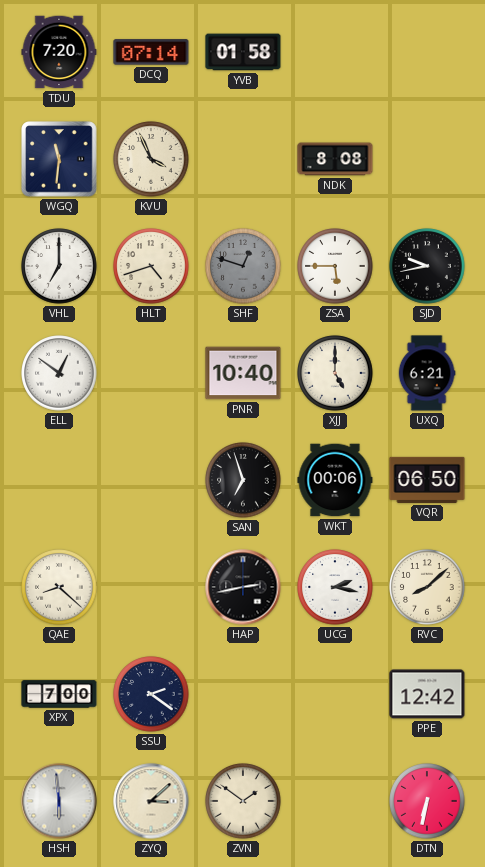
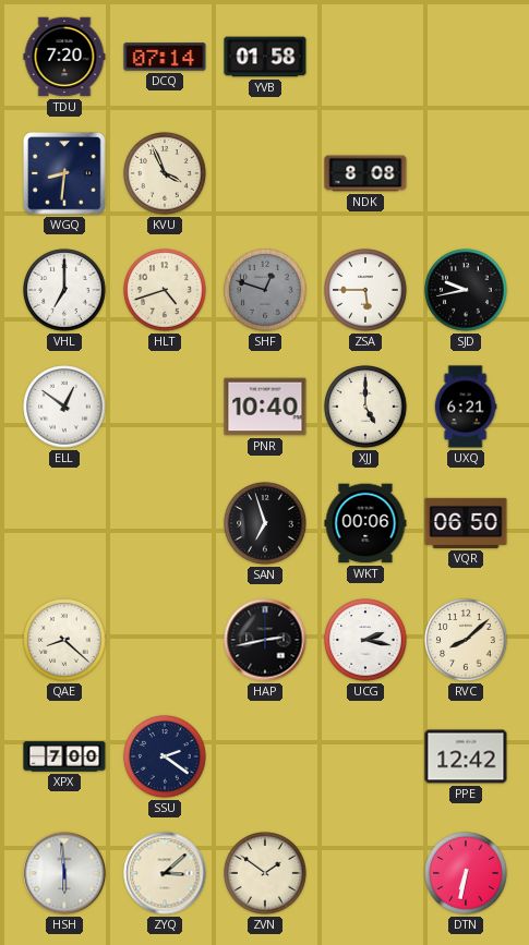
WGQ: 11:31 -> 8:31 (64, 173)
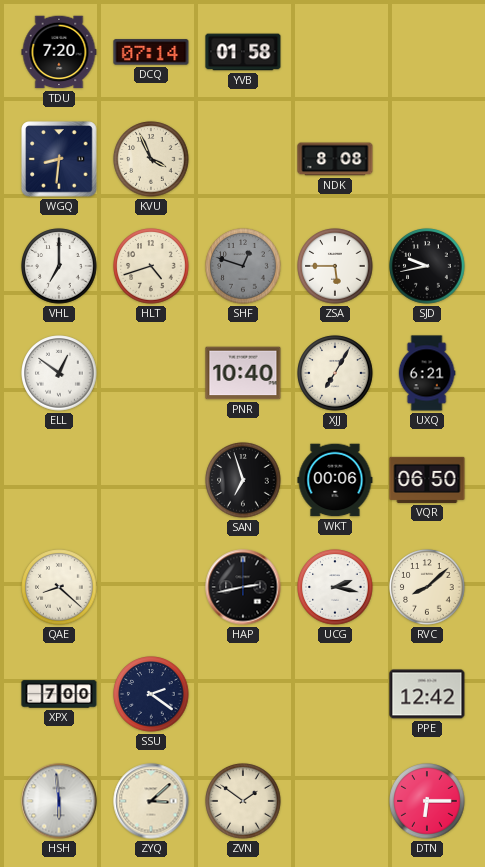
XJJ: 5:00 -> 7:05 (335, 373)
DTN: 6:32 -> 6:15 (427, 801)
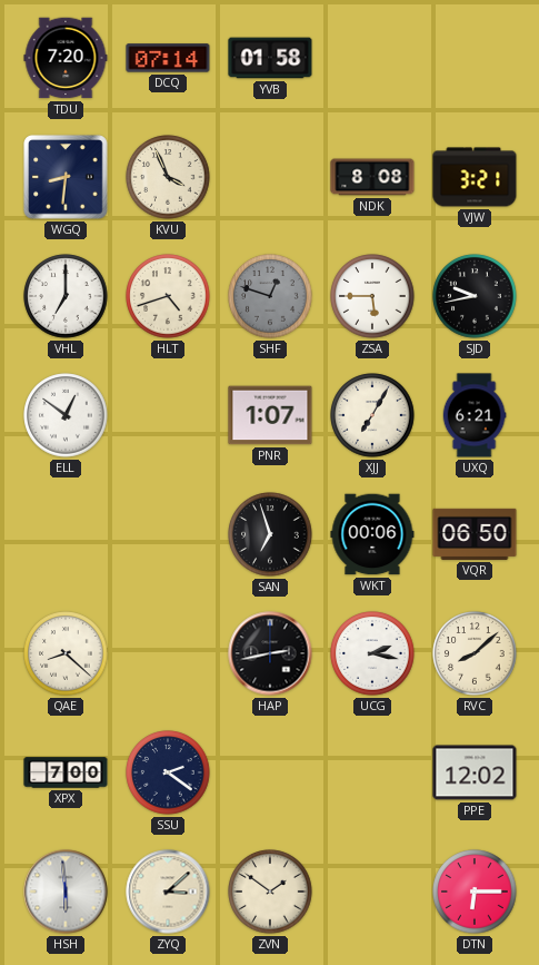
VJW: none -> 3:21 (475, 177)
PNR: 10:40 -> 1:07 (270, 415)
PPE: 12:42 -> 12:02 (475, 772)
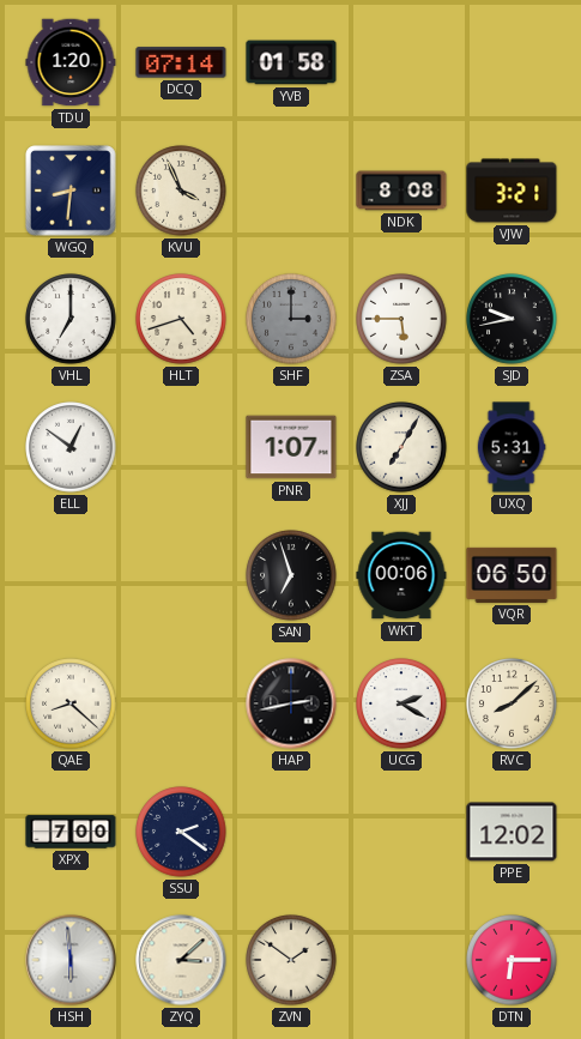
TDU: 7:20 -> 1:20 (71, 62)
SHF: 12:48 -> 3:00 (291, 319)
UXQ: 6:21 -> 5:31 (512, 447)
UCG: 2:17 -> 2:20 (401, 703)
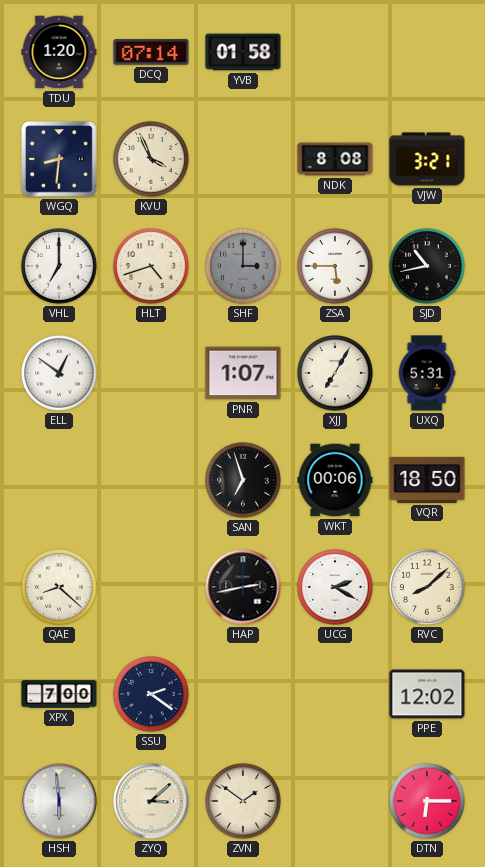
SJD: 9:43 -> 10:43 (427, 266)
VQR: 06:50 -> 18:50 (427, 480)
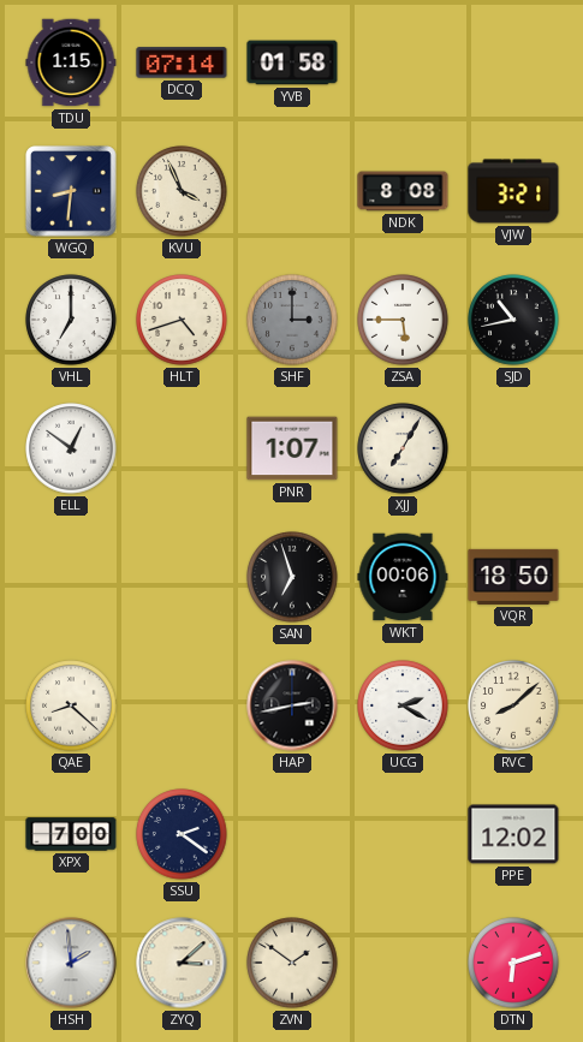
TDU: 1:20 -> 1:15 (71, 62)
UXQ: 5:31 -> none (427, 373)
HSH: 5:59 -> 1:59 (71, 963)
DTN: 6:15 -> 6:12 (513, 963)
